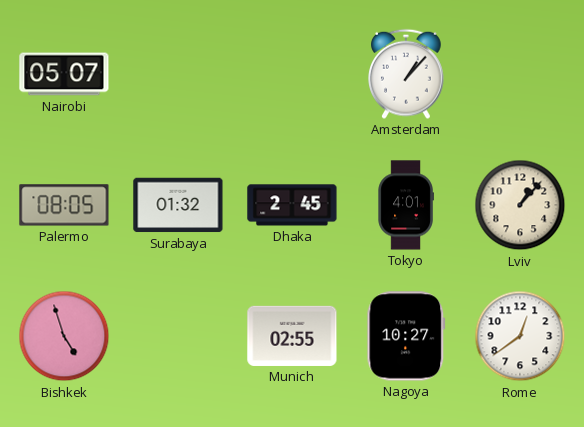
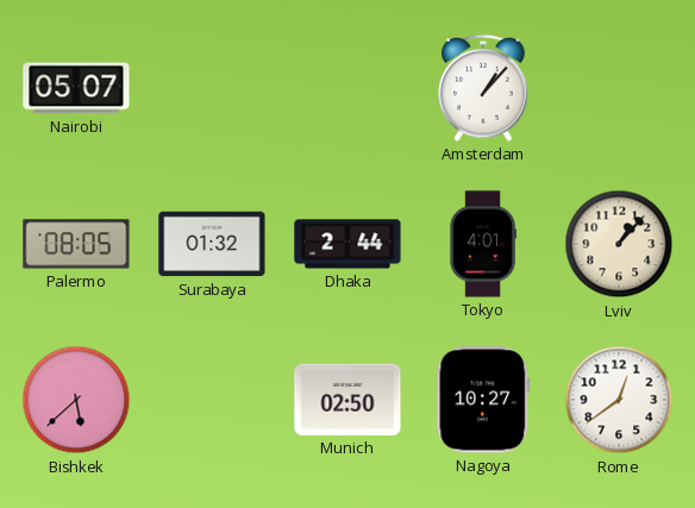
Dhaka: 2:45 -> 2:44 (347, 244)
Bishkek: 4:57 -> 5:38 (76, 400)
Munich: 02:55 -> 02:50 (347, 400)
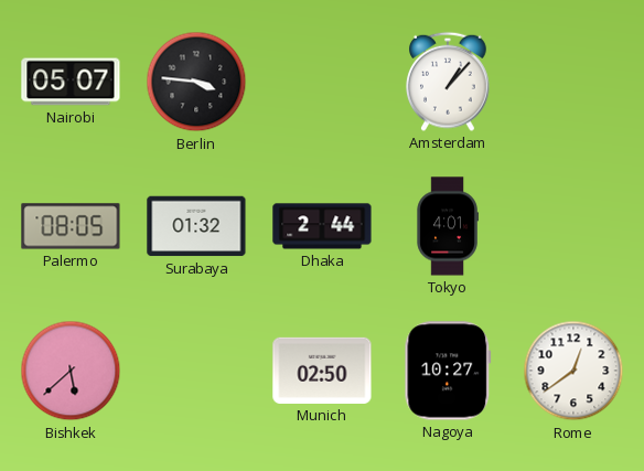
Berlin: none -> 3:46 (196, 82)
Lviv: 1:07 -> none (619, 244)
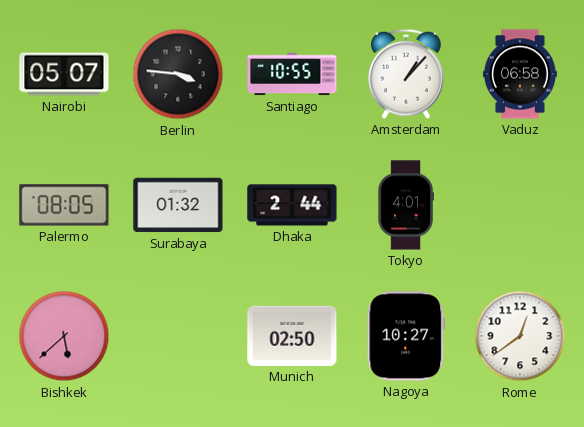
Santiago: none -> 10:55 (292, 74)
Vaduz: none -> 06:58 (520, 74)
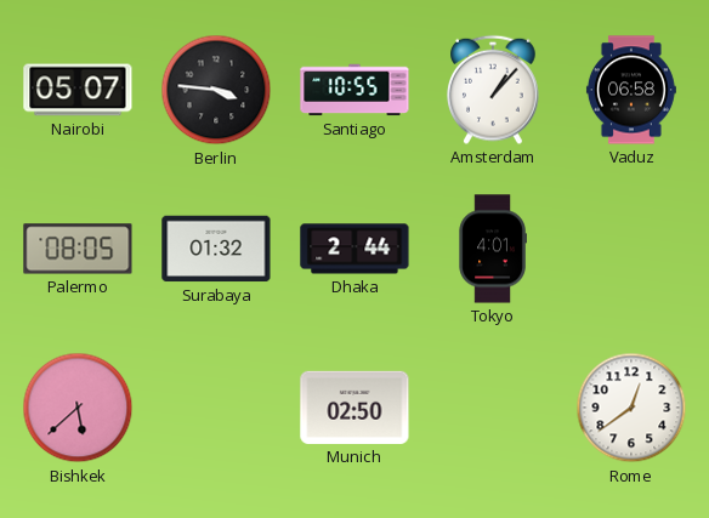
Nagoya: 10:27 -> none (406, 336)
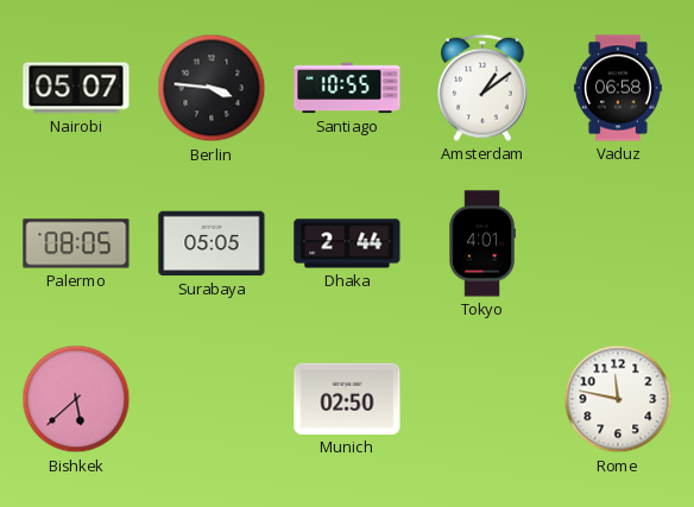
Amsterdam: 1:07 -> 1:09 (484, 88)
Surabaya: 01:32 -> 05:05 (212, 243)
Rome: 12:39 -> 11:47 (618, 399)
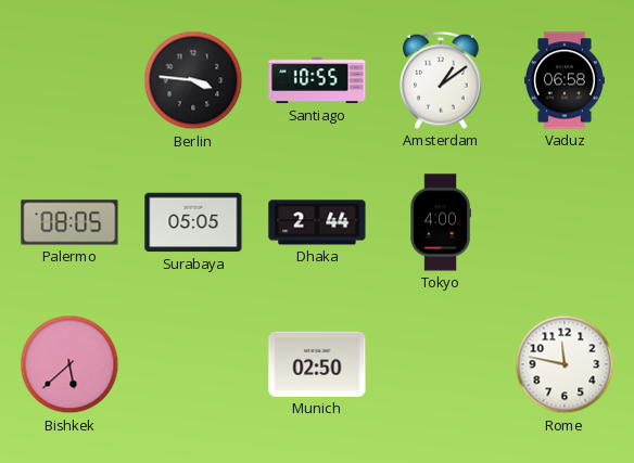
Nairobi: 05:07 -> none (76, 88)
Tokyo: 4:01 -> 4:00 (441, 222)
